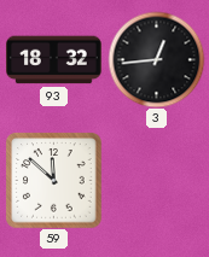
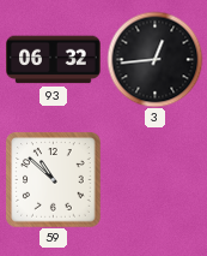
93: 18:32 -> 06:32 (54, 60)
59: 11:52 -> 10:52 (53, 179)
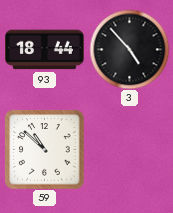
93: 06:32 -> 18:44 (45, 50)
3: 12:44 -> 4:53 (129, 49)
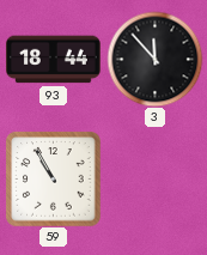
3: 4:53 -> 11:53 (154, 59)
59: 10:52 -> 10:55 (53, 178)
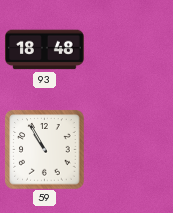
93: 18:44 -> 18:48 (45, 50)
3: 11:53 -> none (154, 59)
